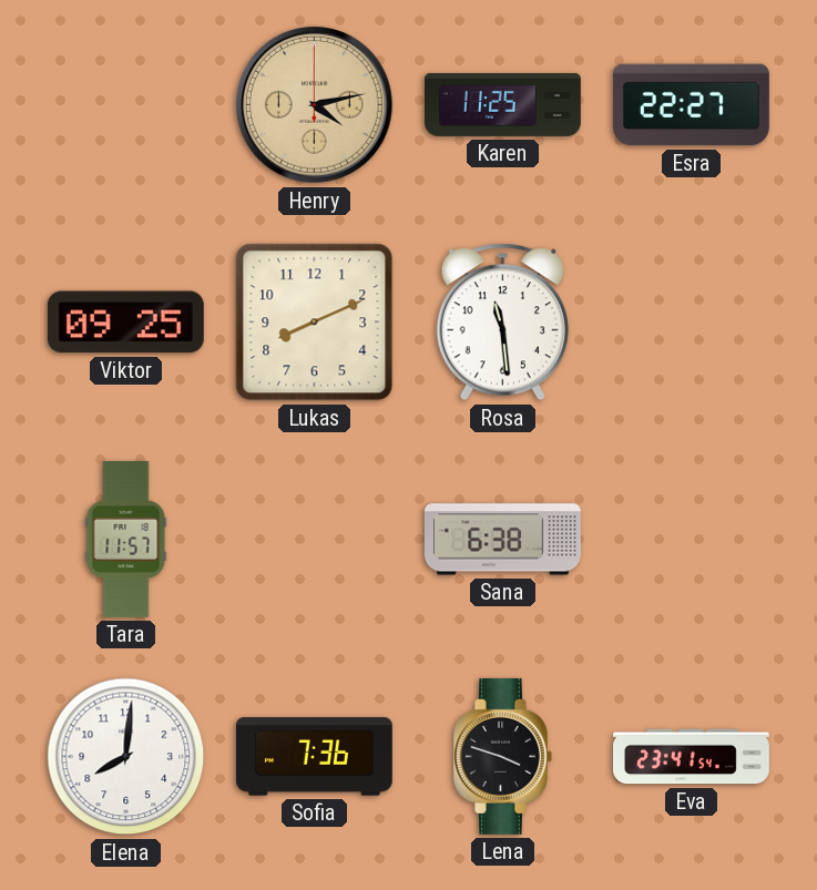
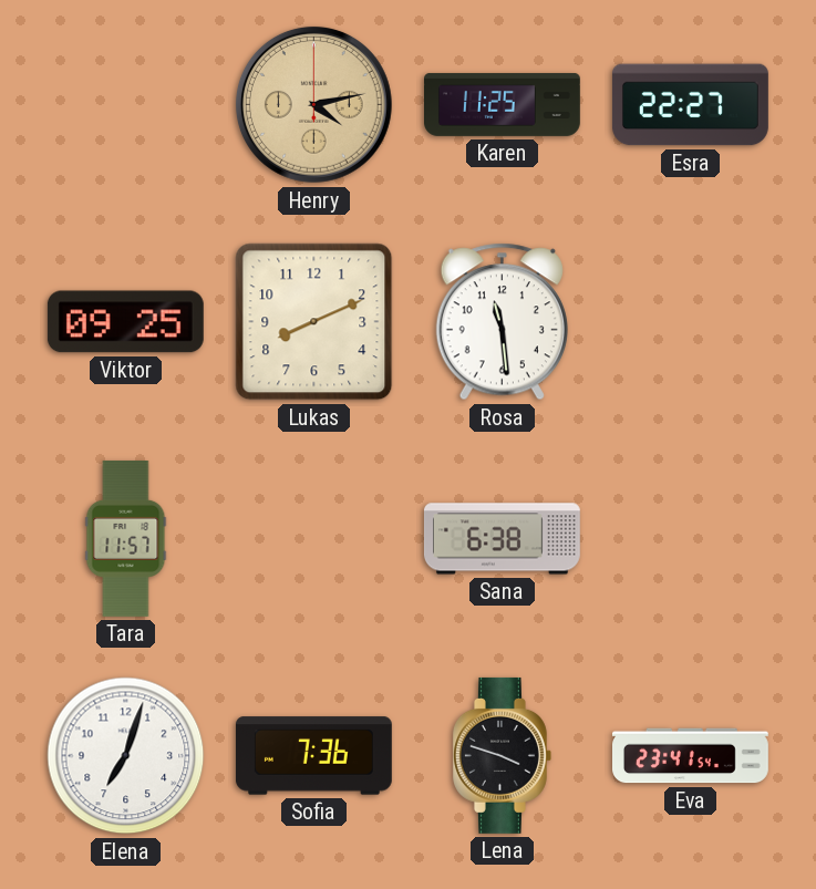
Elena: 8:01 -> 7:03 (126, 756)
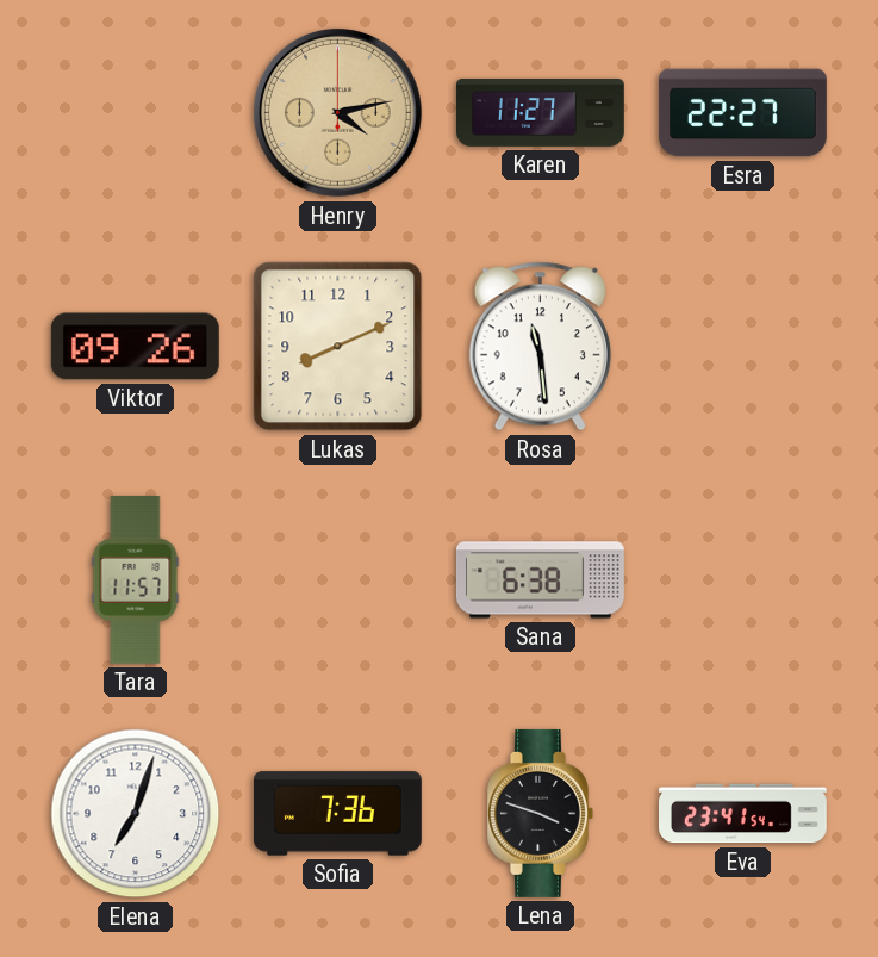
Karen: 11:25 -> 11:27 (541, 112)
Viktor: 09:25 -> 09:26 (135, 347)
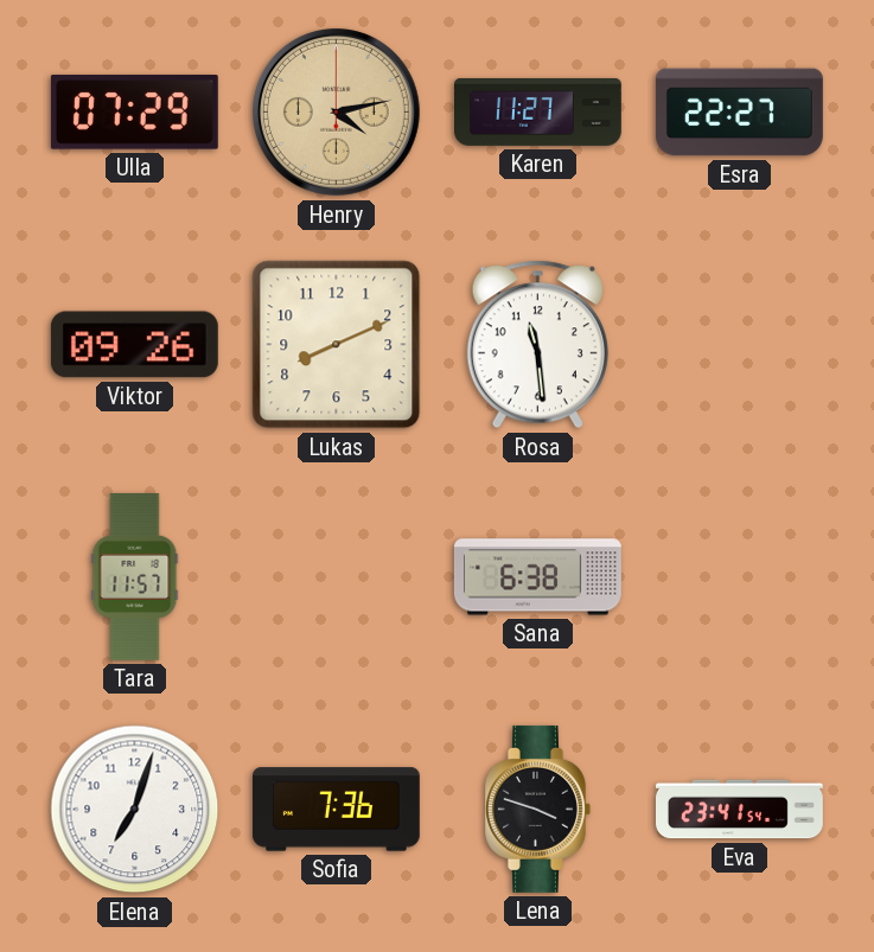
Ulla: none -> 07:29 (134, 113)
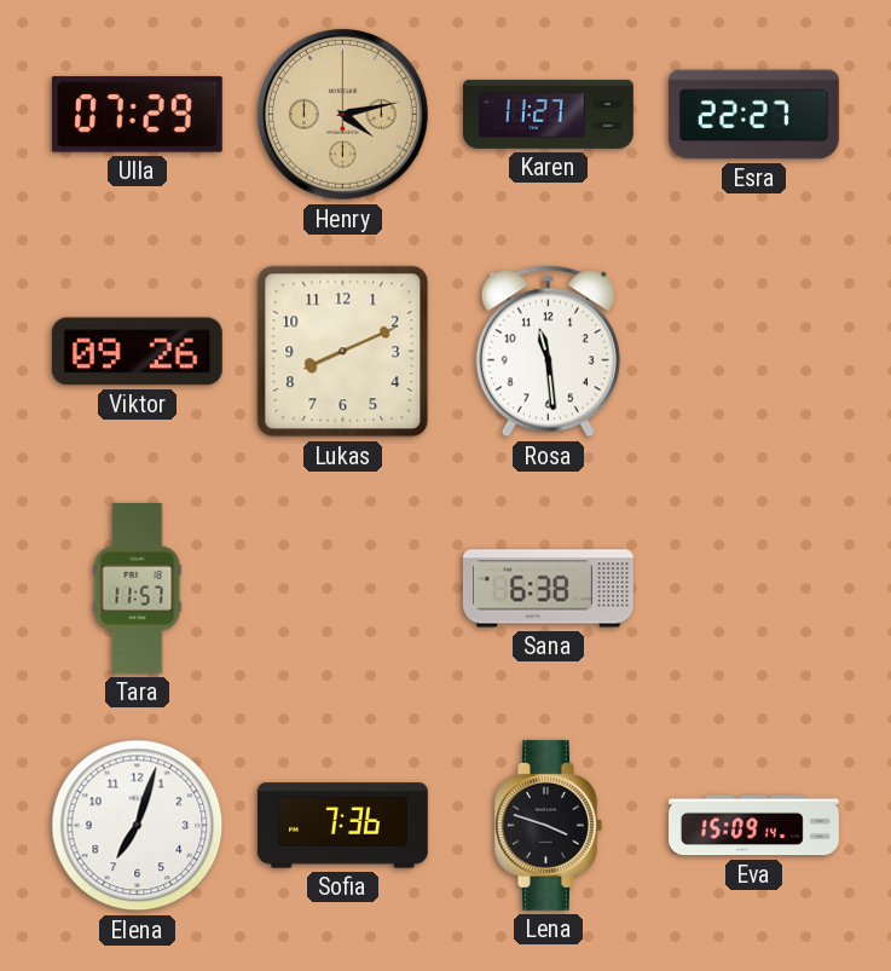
Eva: 23:41 -> 15:09 (754, 826)
